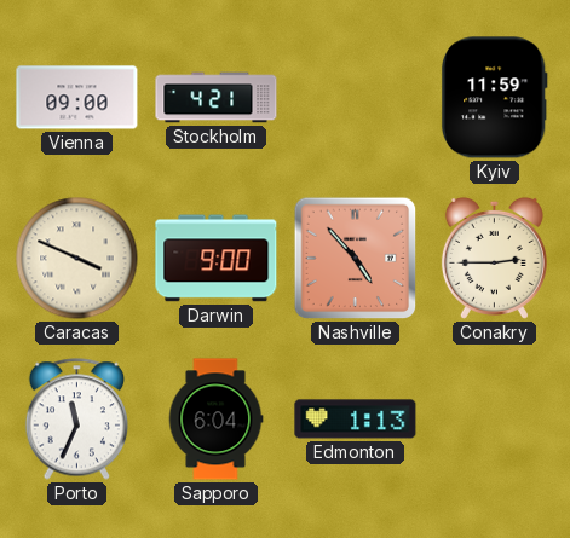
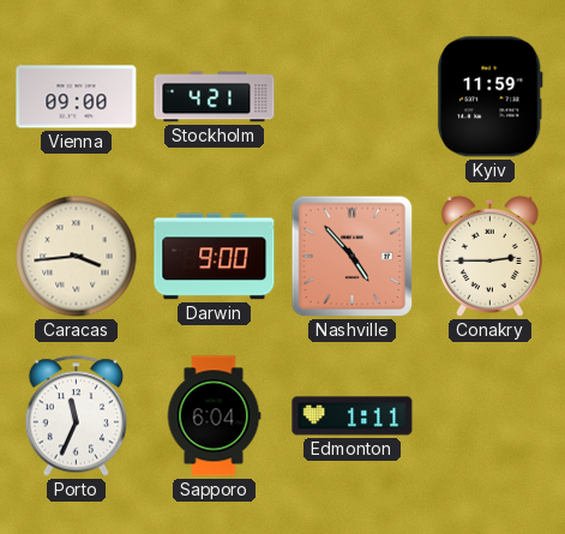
Caracas: 3:49 -> 3:44 (77, 257)
Edmonton: 1:13 -> 1:11 (353, 416)
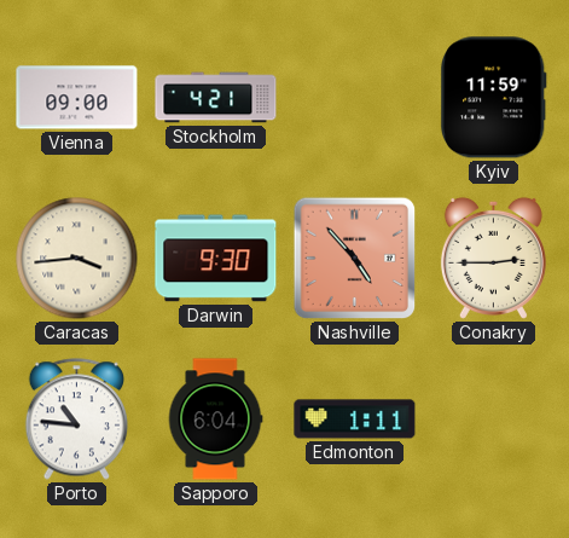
Darwin: 9:00 -> 9:30 (216, 259)
Porto: 11:34 -> 10:46 (76, 420)
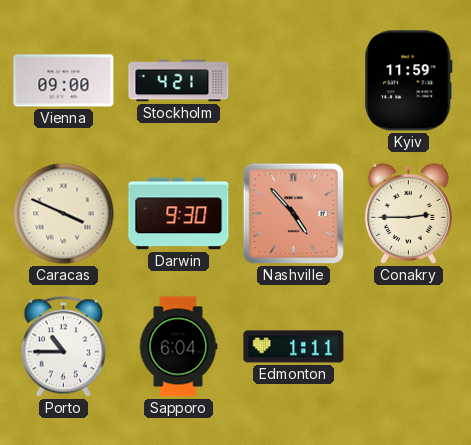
Caracas: 3:44 -> 3:49 (64, 214)
Porto: 10:46 -> 10:45 (63, 347)
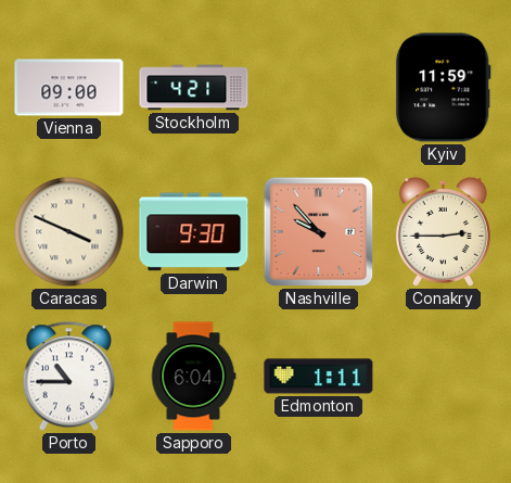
Nashville: 4:53 -> 9:53 (319, 232)
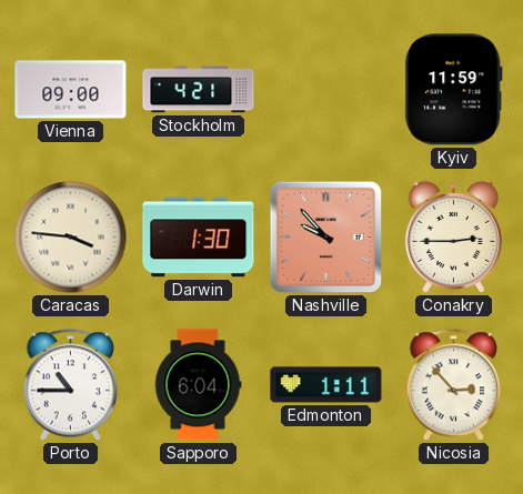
Caracas: 3:49 -> 3:46 (71, 238)
Darwin: 9:30 -> 1:30 (199, 238)
Nicosia: none -> 2:53 (453, 385)
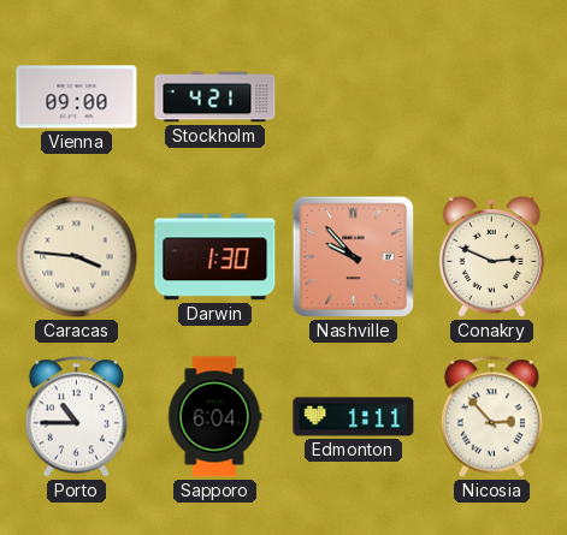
Kyiv: 11:59 -> none (453, 90)
Conakry: 2:45 -> 2:49 (491, 256)
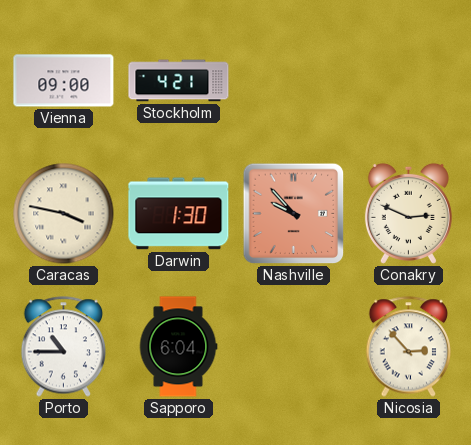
Caracas: 3:46 -> 3:47 (64, 214)
Edmonton: 1:11 -> none (354, 417)
